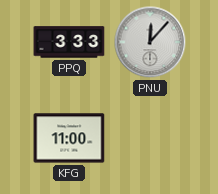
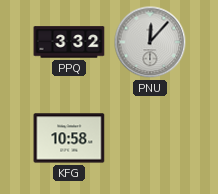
PPQ: 3:33 -> 3:32 (69, 42)
KFG: 11:00 -> 10:58 (69, 138)
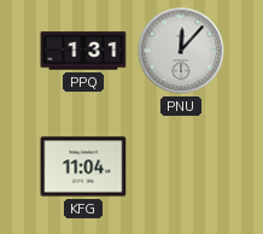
PPQ: 3:32 -> 1:31 (83, 51)
KFG: 10:58 -> 11:04 (83, 166)
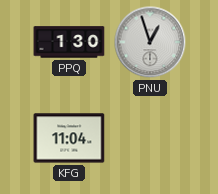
PPQ: 1:31 -> 1:30 (69, 42)
PNU: 12:07 -> 12:57 (150, 42)
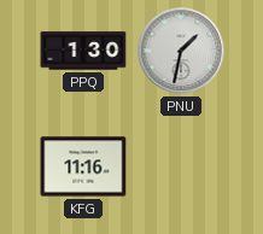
PNU: 12:57 -> 1:32 (181, 51)
KFG: 11:04 -> 11:16 (83, 166)
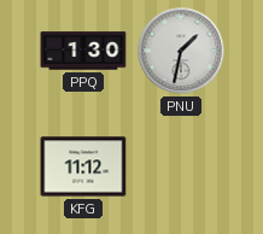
KFG: 11:16 -> 11:12 (83, 166)
